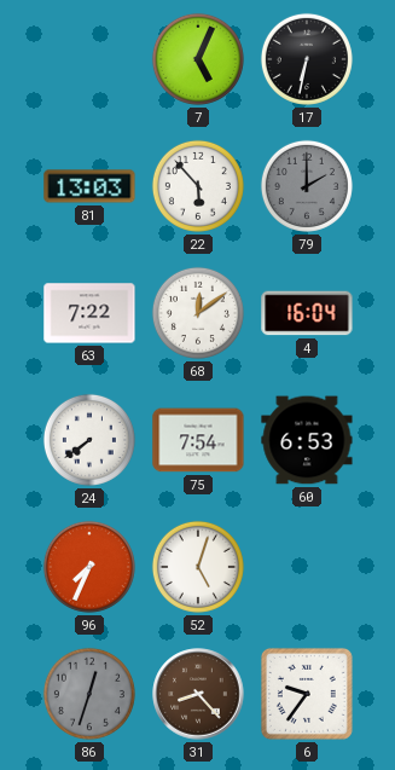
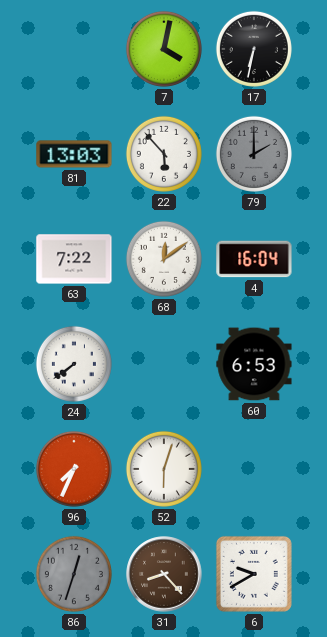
7: 5:04 -> 4:02 (164, 49)
75: 7:54 -> none (198, 440)
52: 5:03 -> 6:03 (164, 469)
6: 9:36 -> 9:40 (254, 574)
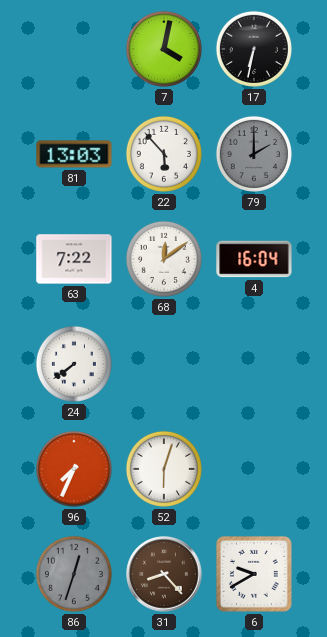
60: 6:53 -> none (254, 364)
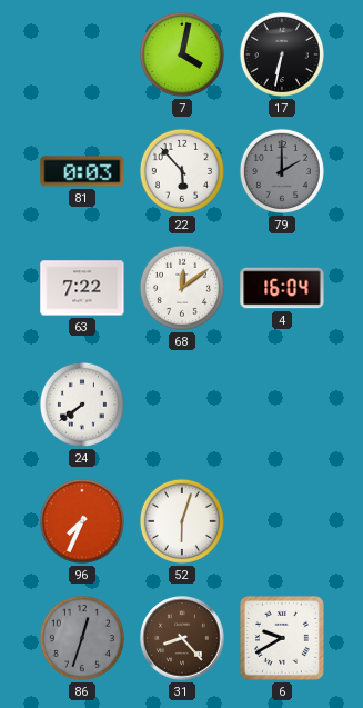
81: 13:03 -> 0:03 (82, 171)
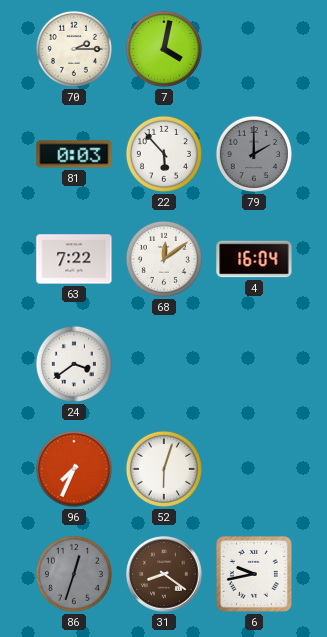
70: none -> 2:15 (74, 49)
17: 6:32 -> none (282, 54)
24: 7:39 -> 3:39 (74, 364)
31: 8:23 -> 8:21 (164, 574)
6: 9:40 -> 9:43 (254, 574)
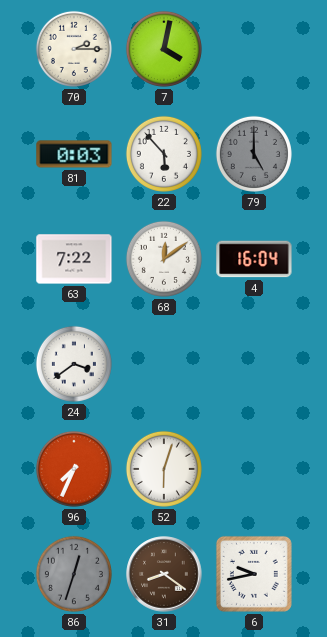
79: 2:00 -> 5:00 (254, 154)
